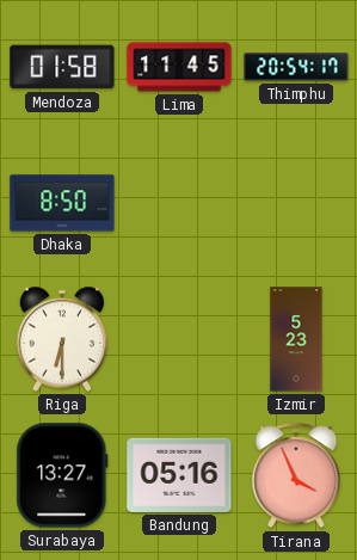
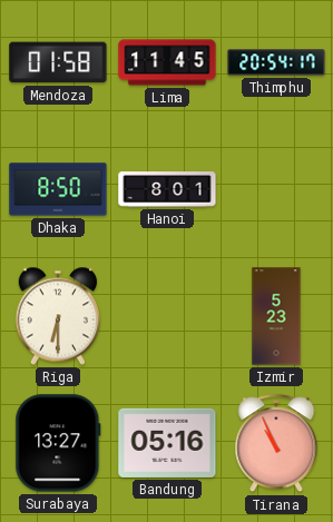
Hanoi: none -> 8:01 (167, 189)
Tirana: 3:56 -> 10:56 (276, 444)
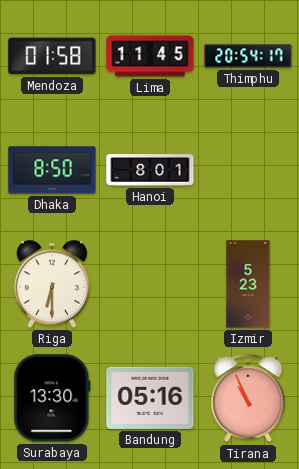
Surabaya: 13:27 -> 13:30 (52, 398)
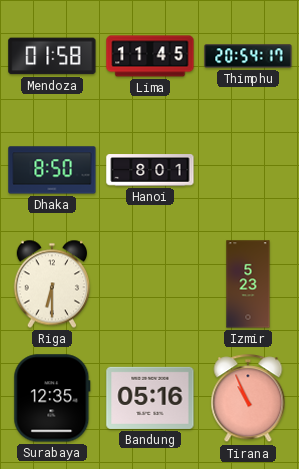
Surabaya: 13:30 -> 12:35 (52, 398)
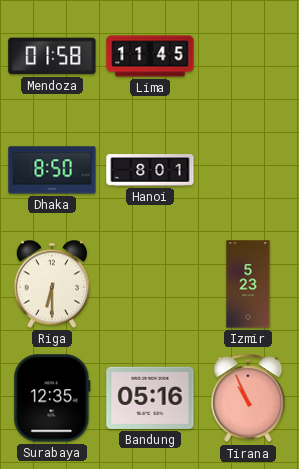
Thimphu: 20:54 -> none (248, 56)
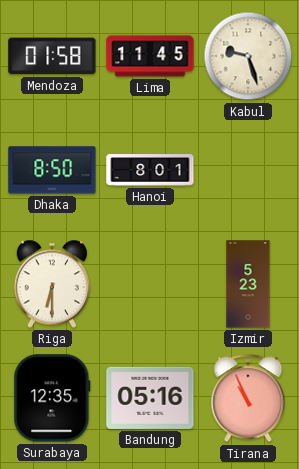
Kabul: none -> 9:27 (248, 56)
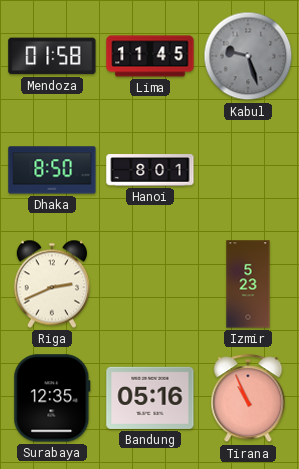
Kabul dial: cream -> grey (248, 56)
Riga: 6:30 -> 2:41 (51, 284)
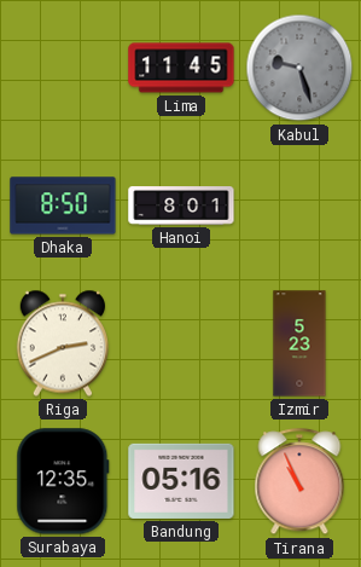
Mendoza: 01:58 -> none (52, 56)
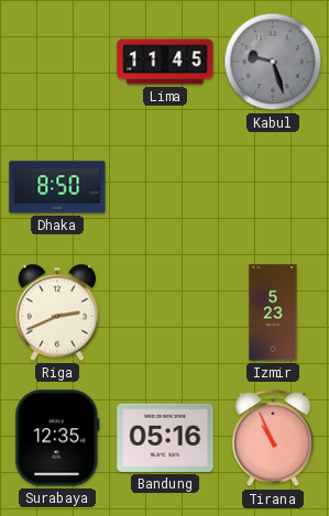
Hanoi: 8:01 -> none (181, 206)
